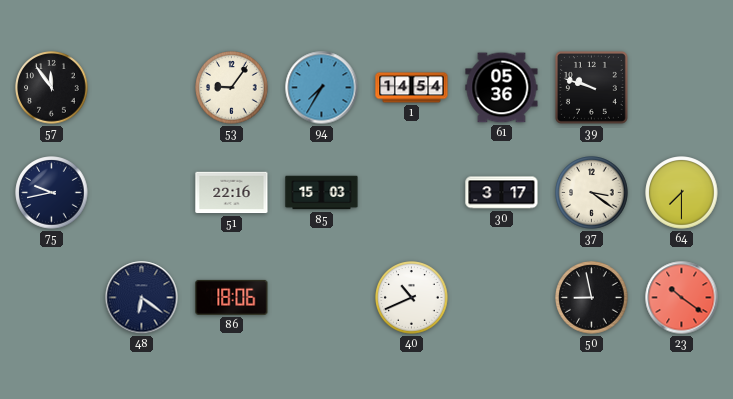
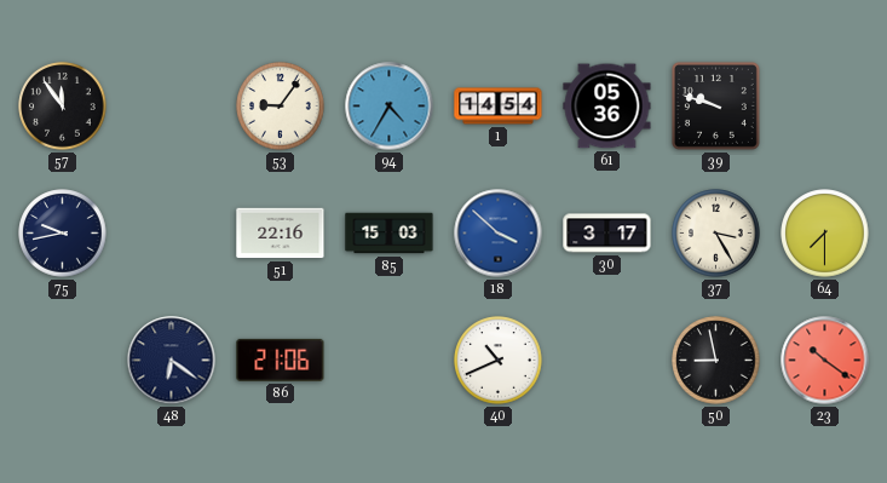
94: 7:35 -> 4:35 (390, 107)
18: none -> 3:52 (499, 234)
37: 3:21 -> 3:25 (716, 234)
86: 18:06 -> 21:06 (281, 360)
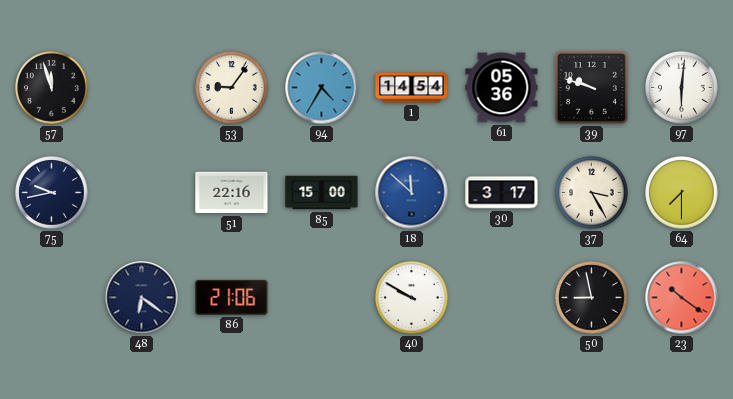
57: 11:54 -> 11:57 (52, 88)
97: none -> 6:01 (682, 88)
85: 15:03 -> 15:00 (322, 193)
18: 3:52 -> 11:52 (412, 193)
40: 10:41 -> 9:50 (412, 298)
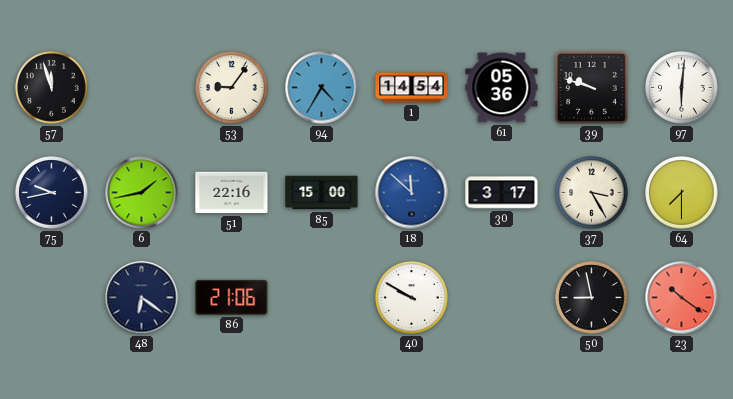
6: none -> 1:43 (142, 193)
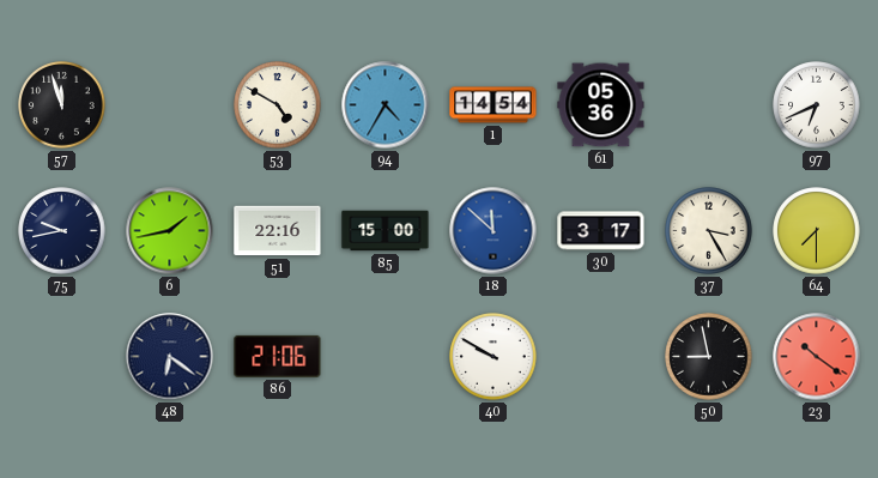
53: 9:06 -> 4:50 (278, 105)
39: 9:48 -> none (591, 87)
97: 6:01 -> 6:41 (817, 105)
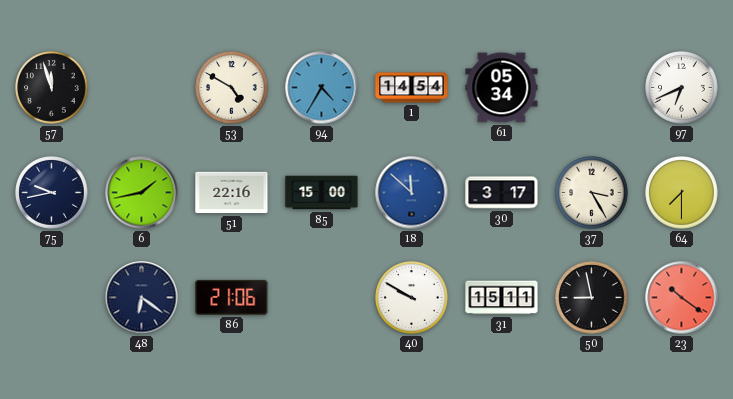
61: 05:36 -> 05:34 (502, 88)
31: none -> 15:11 (502, 298)
